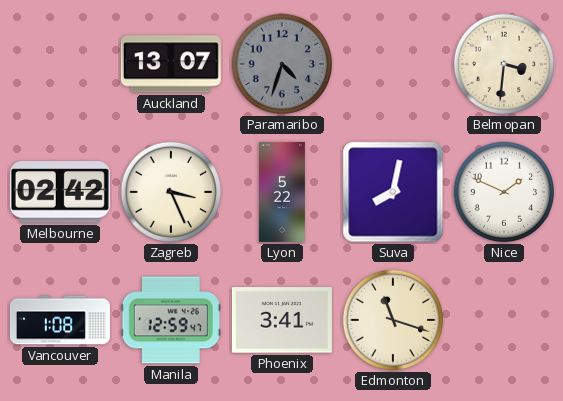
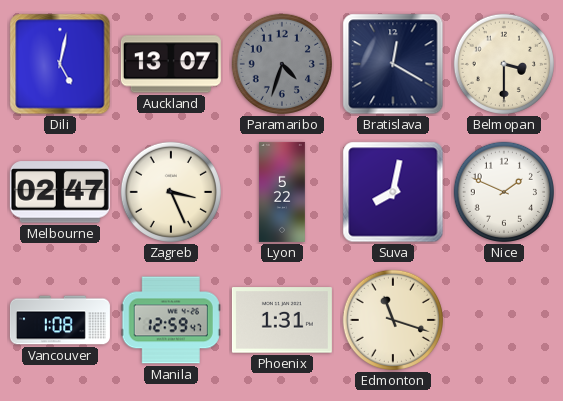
Dili: none -> 5:02 (60, 64)
Bratislava: none -> 12:20 (393, 64)
Belmopan: 3:31 -> 3:30 (504, 64)
Melbourne: 02:42 -> 02:47 (60, 192)
Phoenix: 3:41 -> 1:31 (282, 320)
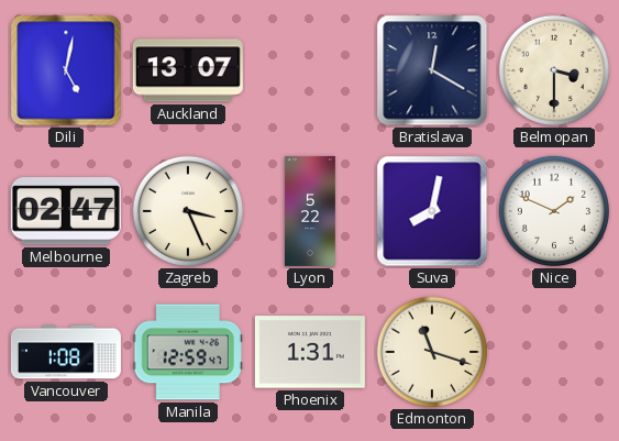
Paramaribo: 4:33 -> none (282, 64)
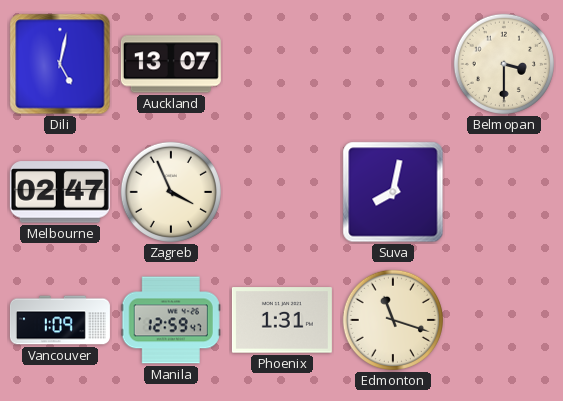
Bratislava: 12:20 -> none (432, 70)
Zagreb: 3:26 -> 3:56 (171, 192)
Lyon: 5:22 -> none (310, 211)
Nice: 1:49 -> none (554, 211)
Vancouver: 1:08 -> 1:09 (60, 320)
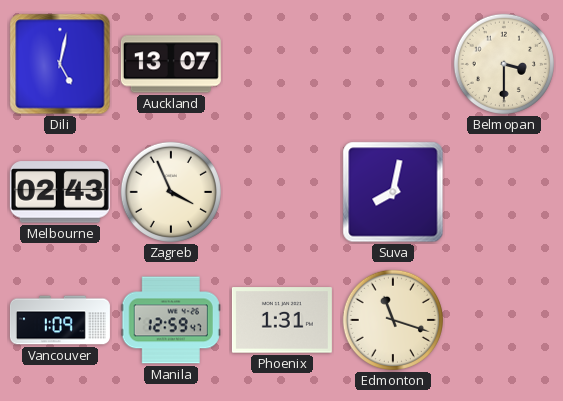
Melbourne: 02:47 -> 02:43 (60, 192)
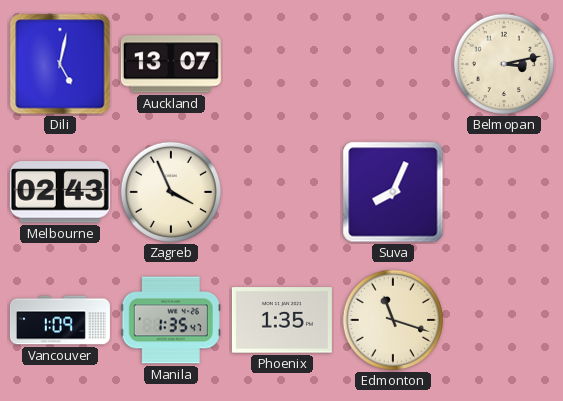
Belmopan: 3:30 -> 3:13 (504, 64)
Suva: 8:02 -> 8:04 (393, 192)
Manila: 12:59 -> 1:35 (171, 320)
Phoenix: 1:31 -> 1:35 (282, 320)
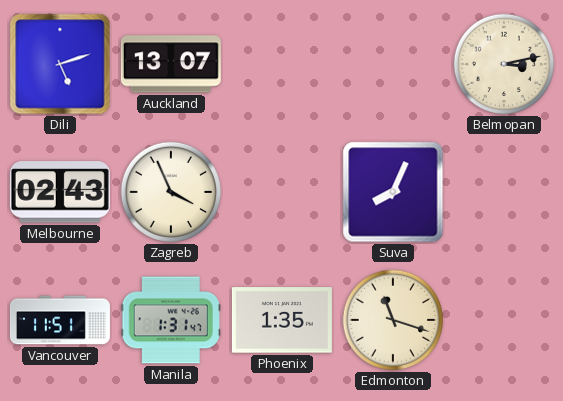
Dili: 5:02 -> 5:12 (60, 64)
Vancouver: 1:09 -> 11:51 (60, 320)
Manila: 1:35 -> 1:31 (171, 320)
